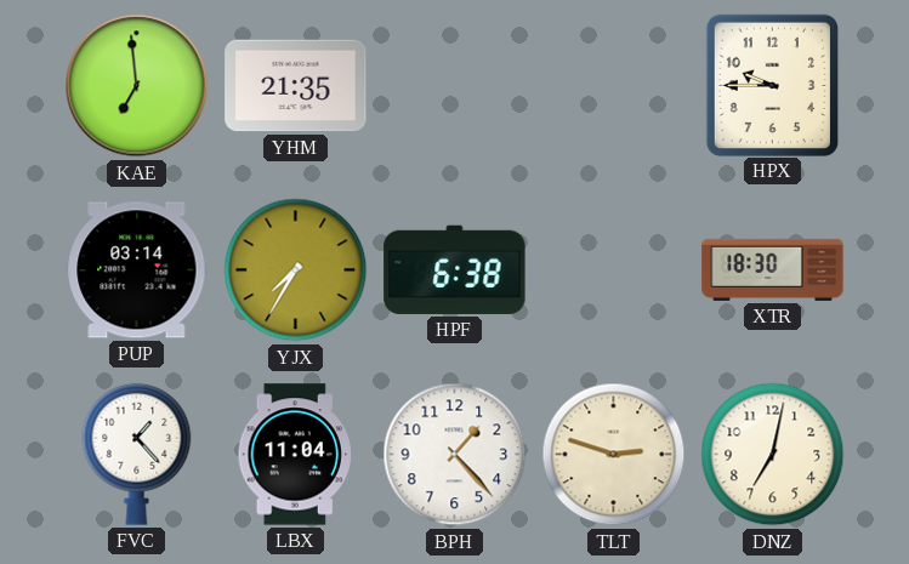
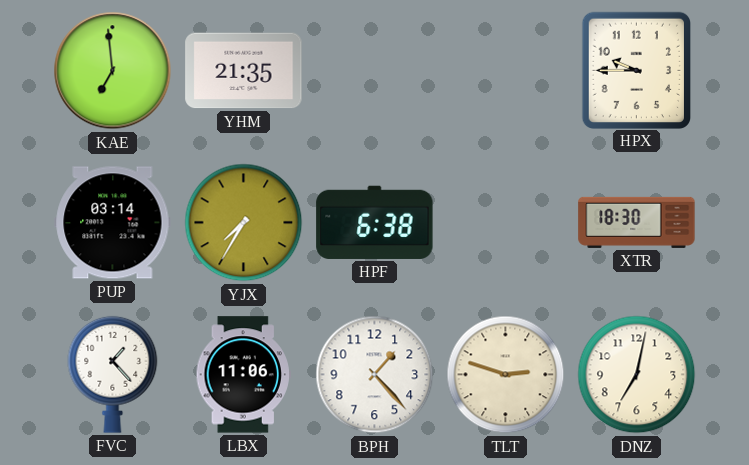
LBX: 11:04 -> 11:06 (243, 375)
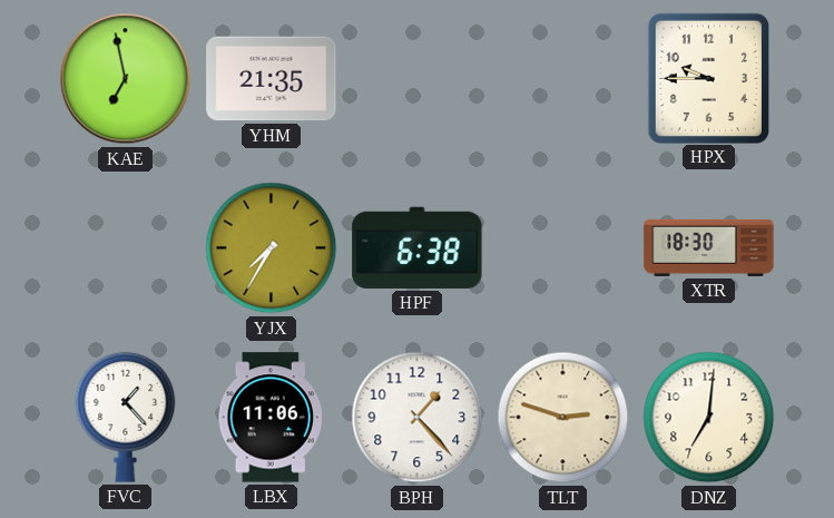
KAE: 6:59 -> 6:58 (126, 79)
PUP: 03:14 -> none (113, 223)
DNZ: 7:02 -> 7:01 (709, 418)
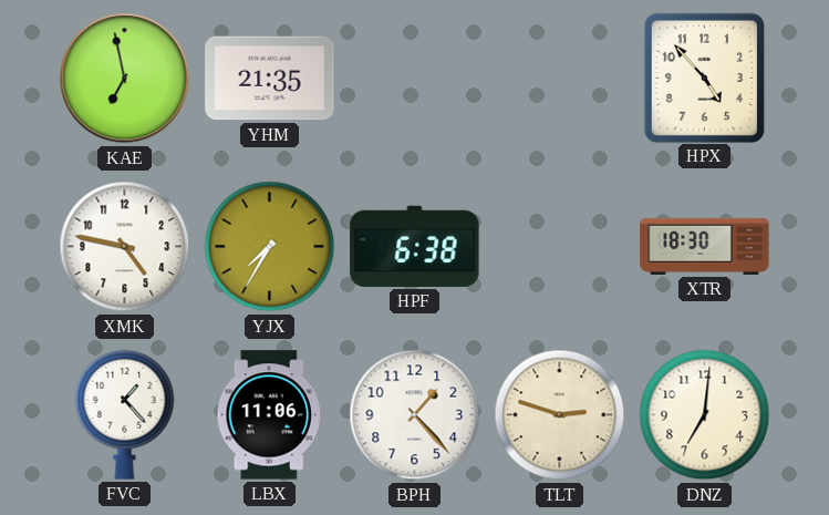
HPX: 9:45 -> 4:53 (704, 78)
XMK: none -> 4:47 (125, 247)
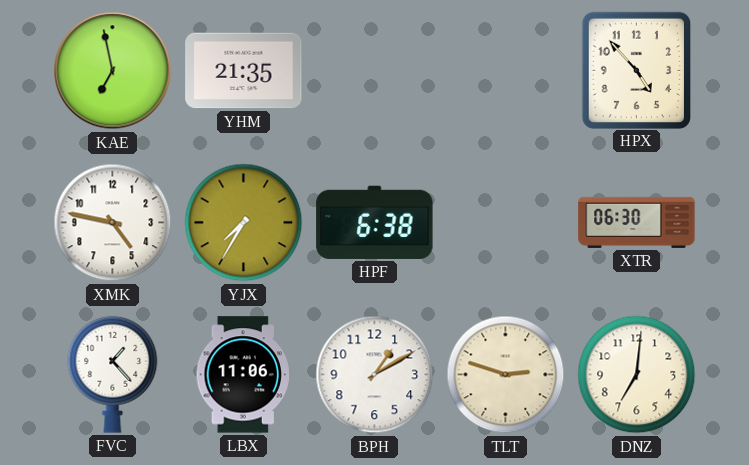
XTR: 18:30 -> 06:30 (637, 222)
BPH: 1:23 -> 1:10 (375, 375)
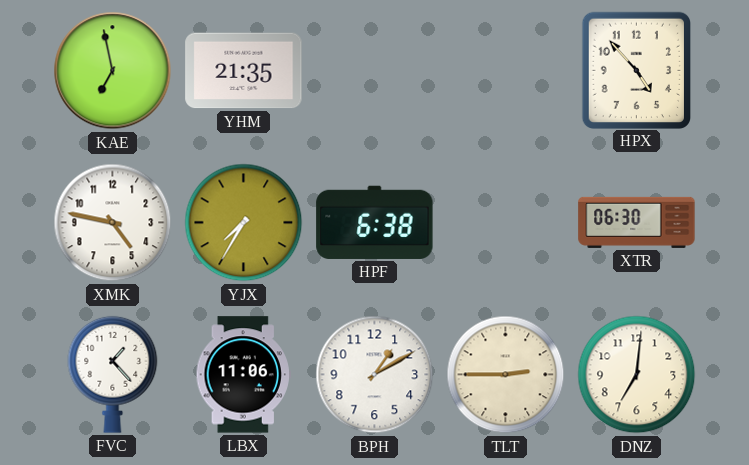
TLT: 2:48 -> 2:45 (506, 375)
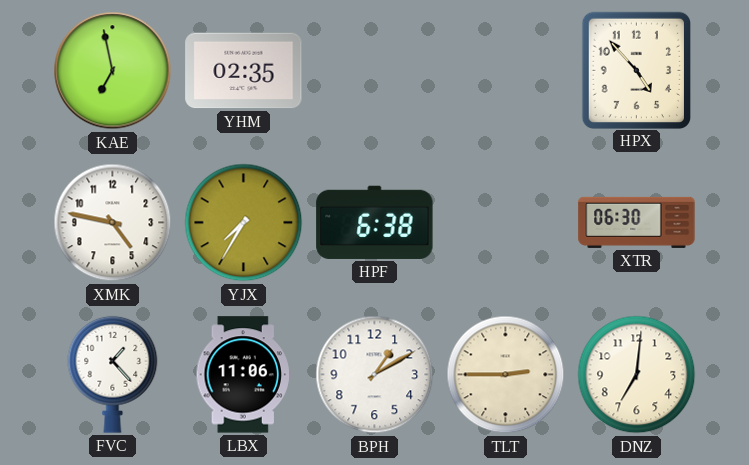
YHM: 21:35 -> 02:35 (244, 71)
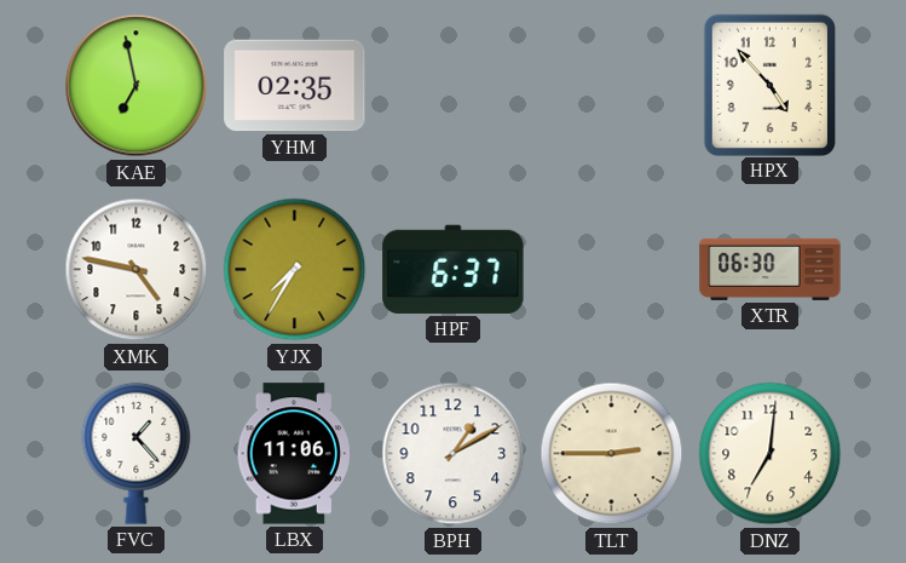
HPF: 6:38 -> 6:37 (454, 269)
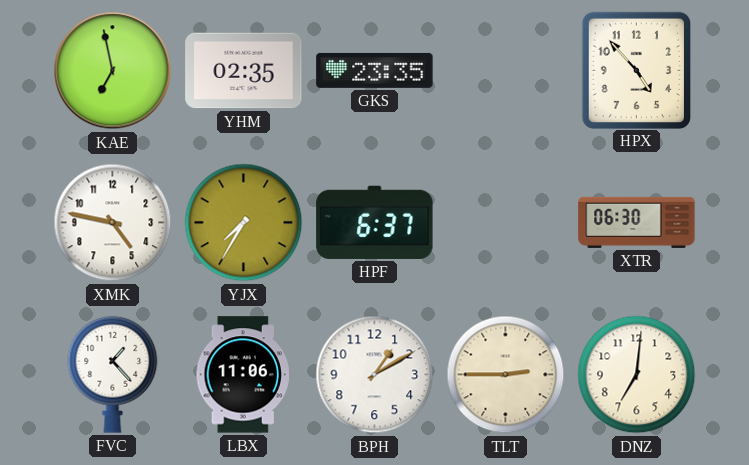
GKS: none -> 23:35 (375, 70)
